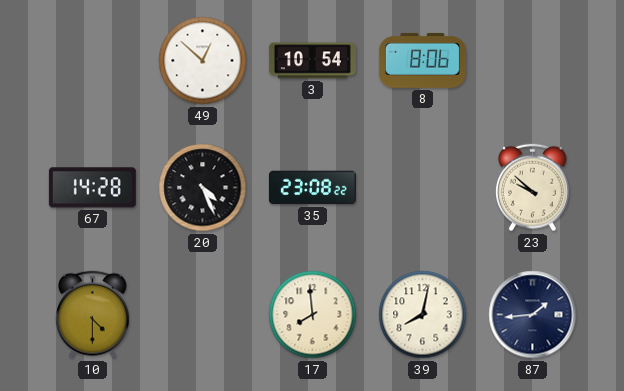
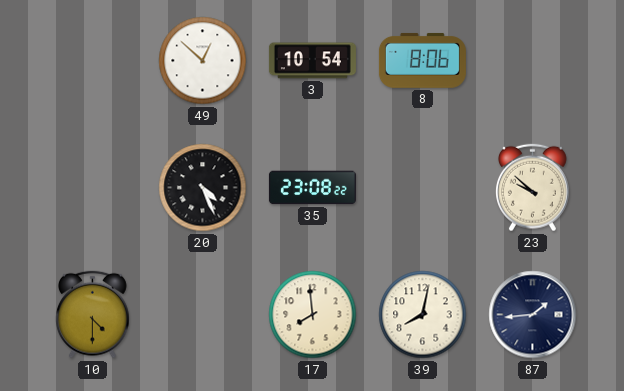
67: 14:28 -> none (92, 188)
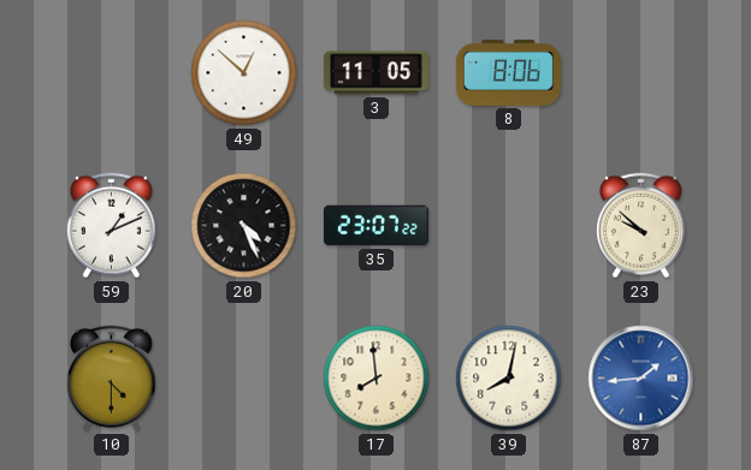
3: 10:54 -> 11:05 (375, 73)
59: none -> 1:11 (111, 226)
35: 23:08 -> 23:07 (375, 226)
87 dial: navy -> blue (641, 379)
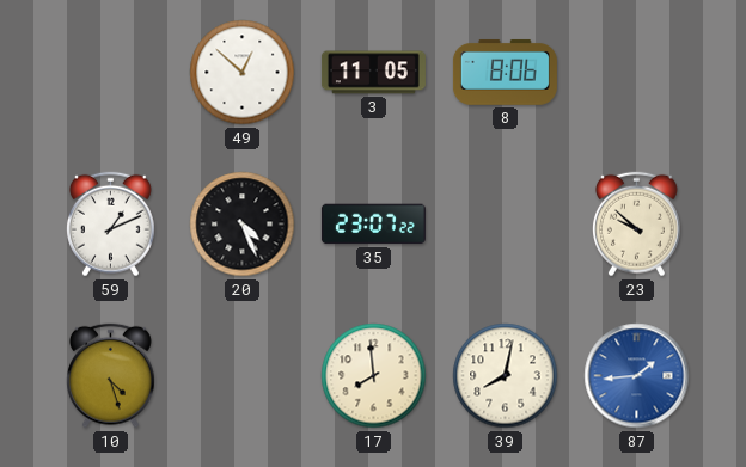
10: 4:30 -> 4:27 (110, 376)
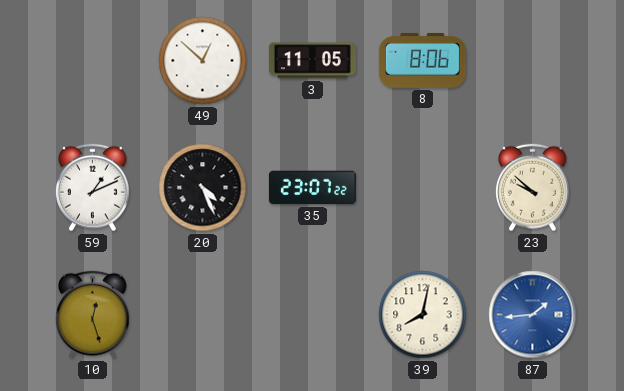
10: 4:27 -> 12:27 (92, 315)
17: 7:59 -> none (374, 376)
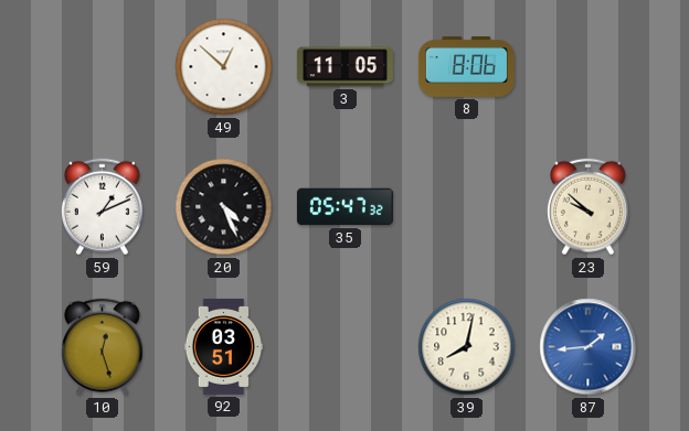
35: 23:07 -> 05:47 (344, 207)
92: none -> 03:51 (224, 346)
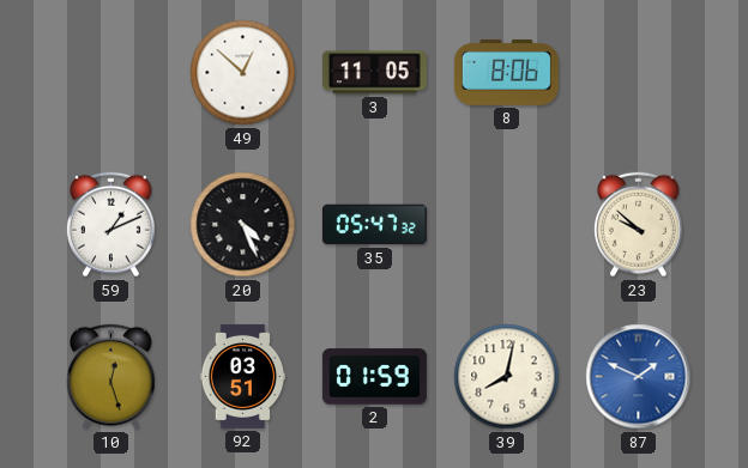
2: none -> 01:59 (374, 377)
87: 1:44 -> 1:49 (639, 377)
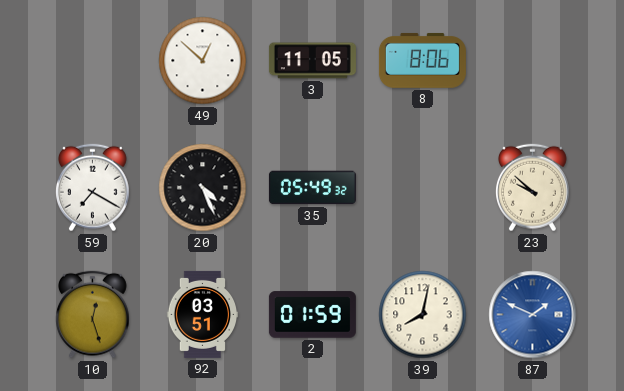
59: 1:11 -> 7:20 (92, 188)
35: 05:47 -> 05:49 (312, 188)
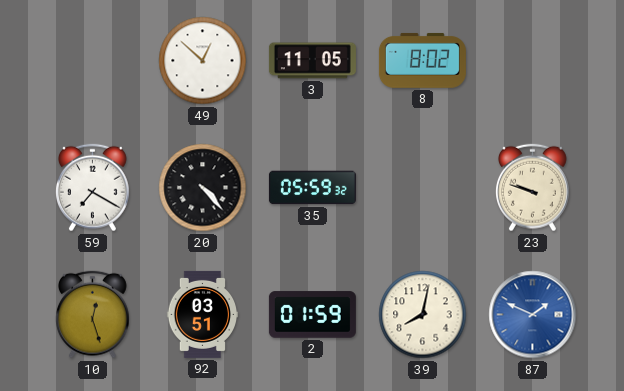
8: 8:06 -> 8:02 (422, 60)
20: 4:26 -> 4:23 (203, 188)
35: 05:49 -> 05:59 (312, 188)
23: 9:52 -> 9:48 (532, 188)
